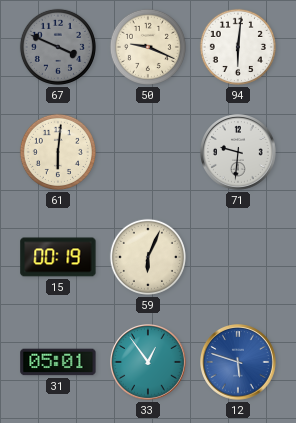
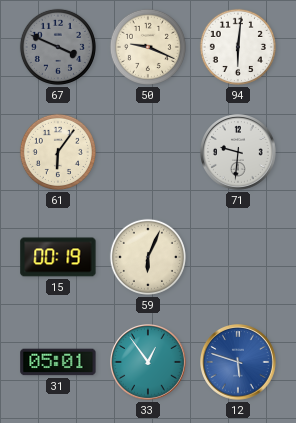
61: 6:01 -> 6:06 (58, 152)
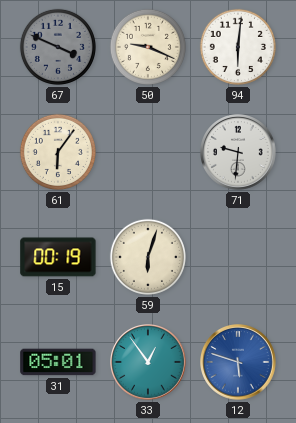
59: 6:04 -> 6:03 (148, 257)
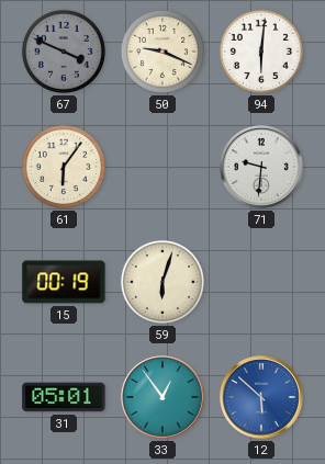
12: 5:48 -> 5:52 (262, 398)
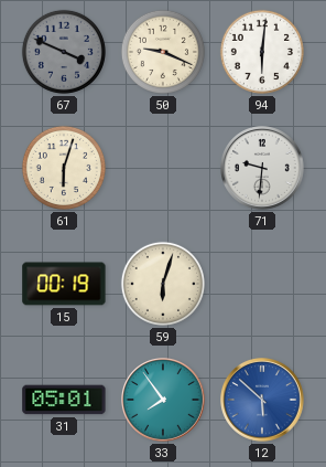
61: 6:06 -> 6:03 (64, 168)
33: 12:54 -> 7:54 (164, 401)
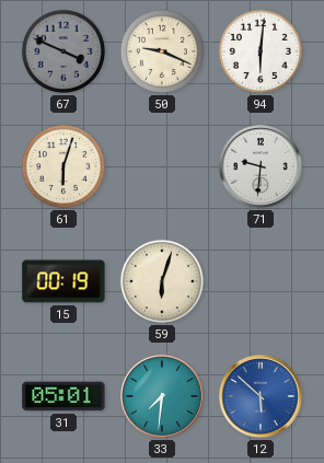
33: 7:54 -> 7:31 (163, 397)
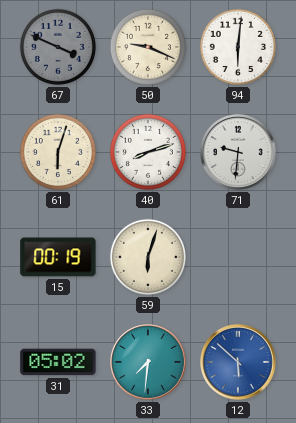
40: none -> 8:12 (148, 152)
31: 05:01 -> 05:02 (58, 362)
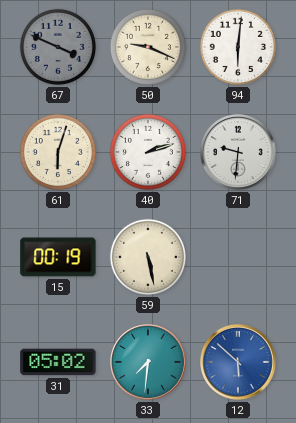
40: 8:12 -> 2:12 (148, 152)
59: 6:03 -> 5:28 (148, 257)
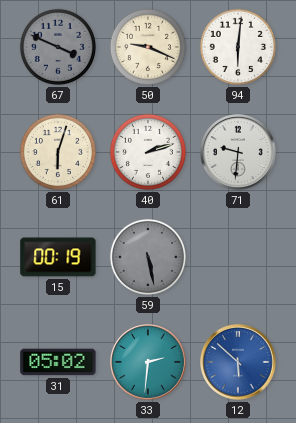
59 dial: cream -> grey (148, 257)
33: 7:31 -> 2:31 (149, 363)
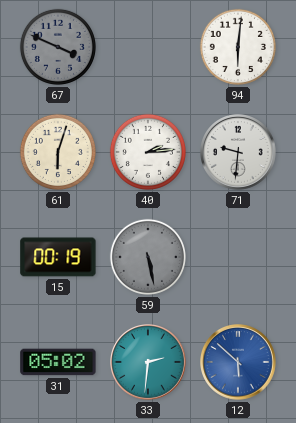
50: 9:19 -> none (148, 47)
40: 2:12 -> 2:14 (148, 152)
